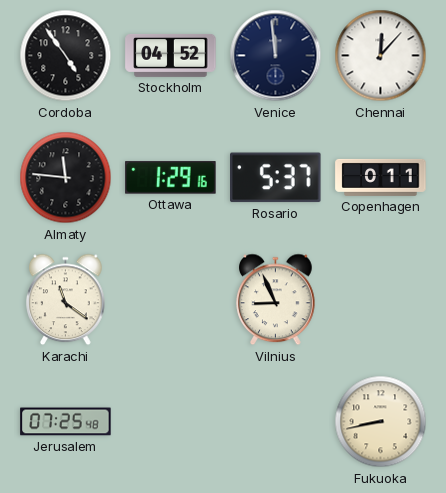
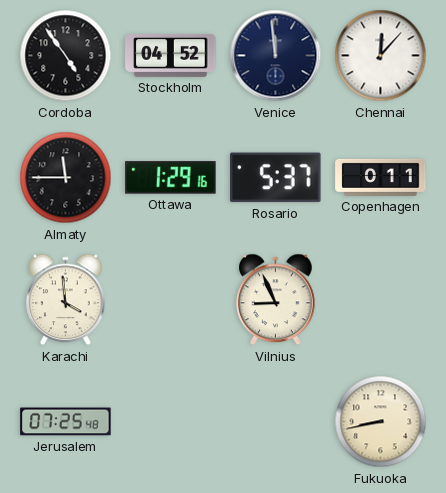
Almaty: 11:46 -> 11:45 (66, 178)
Karachi: 11:21 -> 3:59 (66, 300)
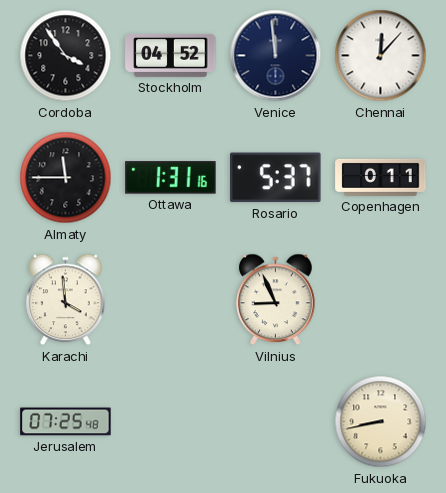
Cordoba: 4:54 -> 3:54 (66, 56)
Ottawa: 1:29 -> 1:31 (171, 178)
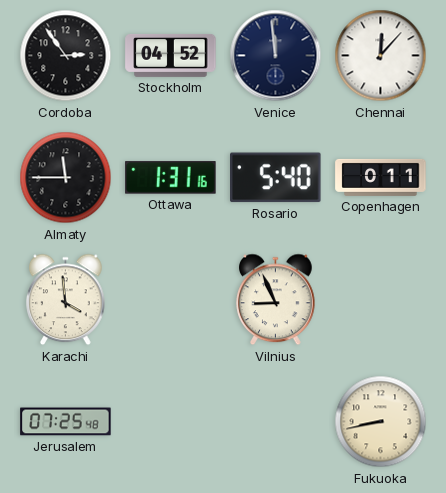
Cordoba: 3:54 -> 2:54 (66, 56)
Rosario: 5:37 -> 5:40 (276, 178)
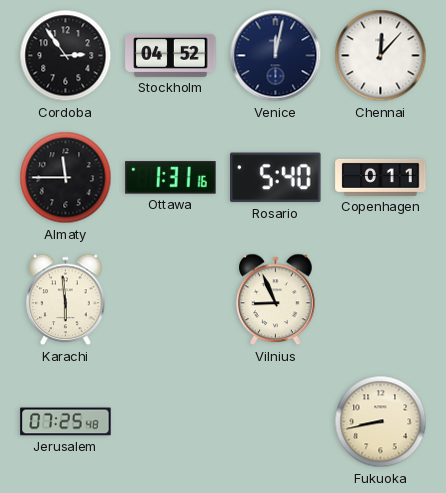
Venice: 11:59 -> 12:02 (276, 56)
Karachi: 3:59 -> 5:59 (66, 300)
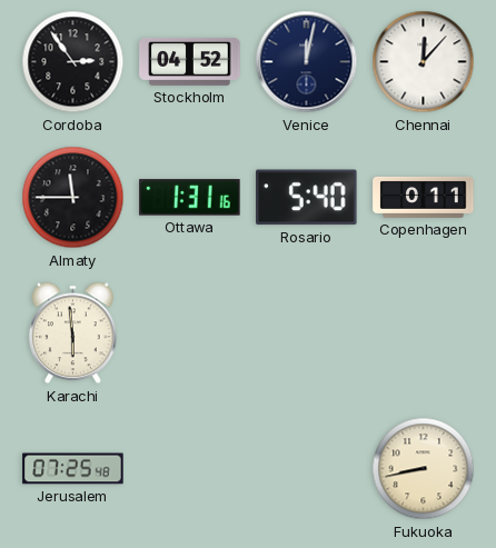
Vilnius: 8:56 -> none (276, 300)
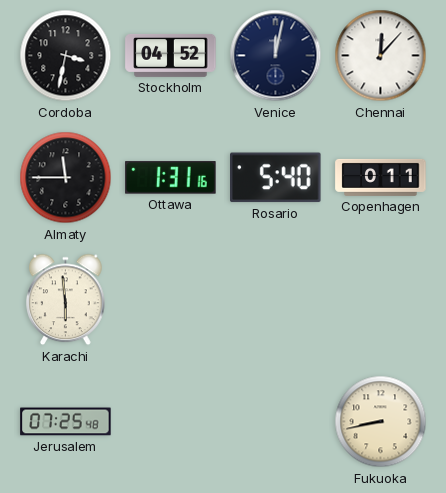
Cordoba: 2:54 -> 3:32 (66, 56)
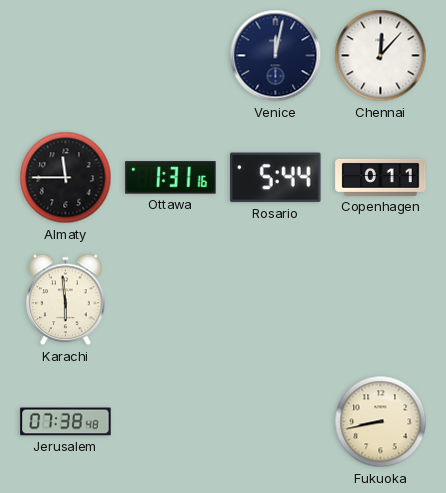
Cordoba: 3:32 -> none (66, 56)
Stockholm: 04:52 -> none (171, 55)
Rosario: 5:40 -> 5:44 (276, 178)
Jerusalem: 07:25 -> 07:38 (66, 422)
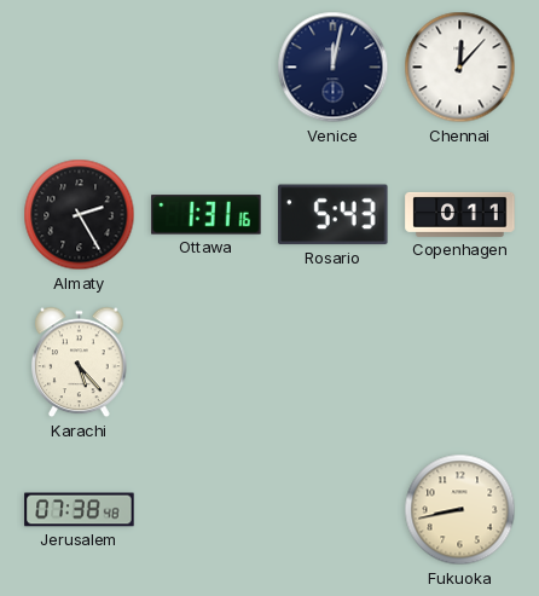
Almaty: 11:45 -> 2:25 (80, 215)
Rosario: 5:44 -> 5:43 (334, 215)
Karachi: 5:59 -> 5:23 (80, 363)
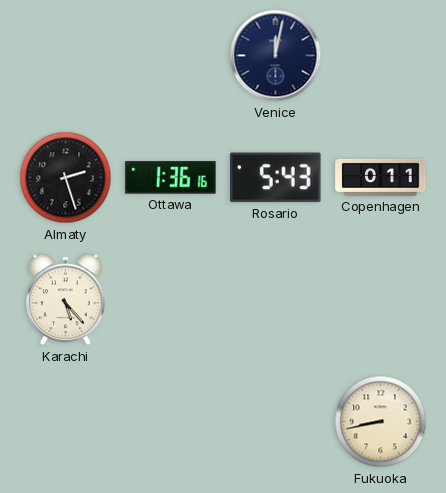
Chennai: 12:07 -> none (460, 68)
Almaty: 2:25 -> 2:27 (66, 178)
Ottawa: 1:31 -> 1:36 (171, 178)
Jerusalem: 07:38 -> none (80, 510)
